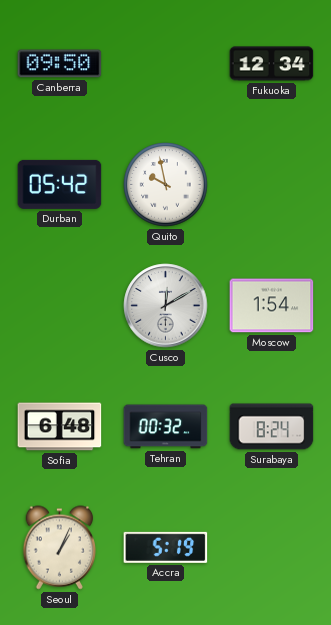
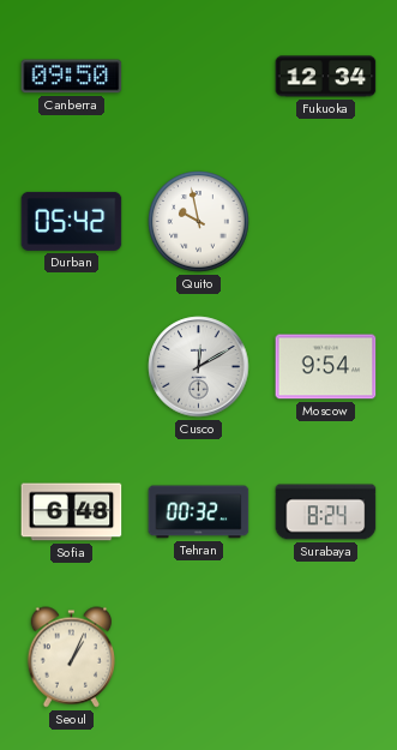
Moscow: 1:54 -> 9:54 (326, 367)
Accra: 5:19 -> none (166, 547)
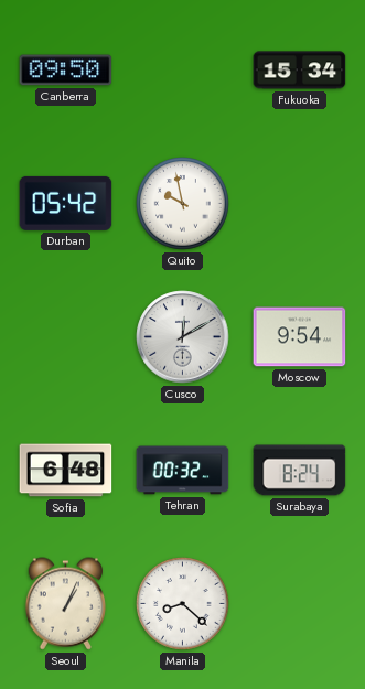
Fukuoka: 12:34 -> 15:34 (300, 71)
Manila: none -> 8:22 (183, 604)
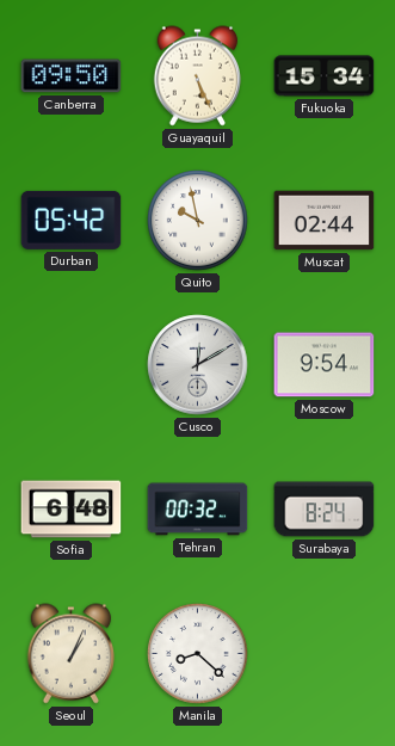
Guayaquil: none -> 5:26 (197, 76)
Muscat: none -> 02:44 (325, 221)
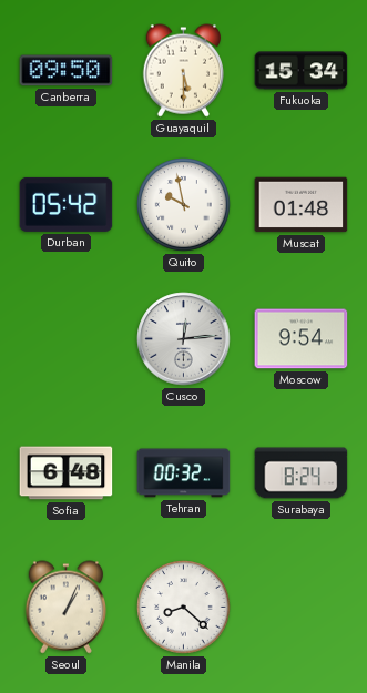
Guayaquil: 5:26 -> 5:30 (183, 71)
Muscat: 02:44 -> 01:48 (302, 205)
Cusco: 12:10 -> 12:14 (184, 339)
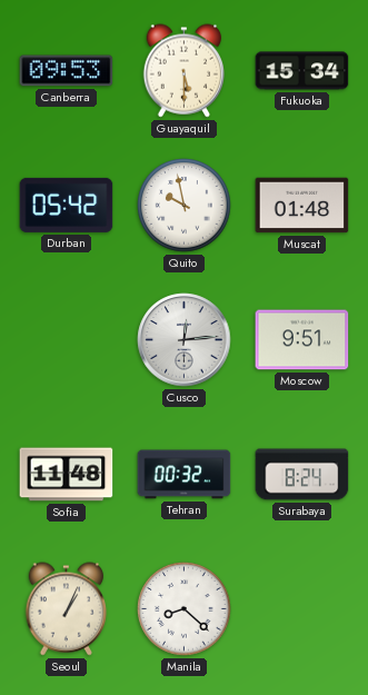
Canberra: 09:50 -> 09:53 (67, 71)
Moscow: 9:54 -> 9:51 (302, 340)
Sofia: 6:48 -> 11:48 (67, 475)
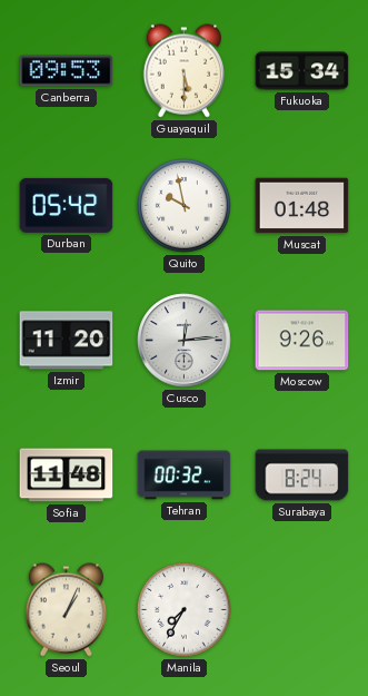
Izmir: none -> 11:20 (67, 341)
Moscow: 9:51 -> 9:26 (302, 341)
Manila: 8:22 -> 7:35 (185, 610)
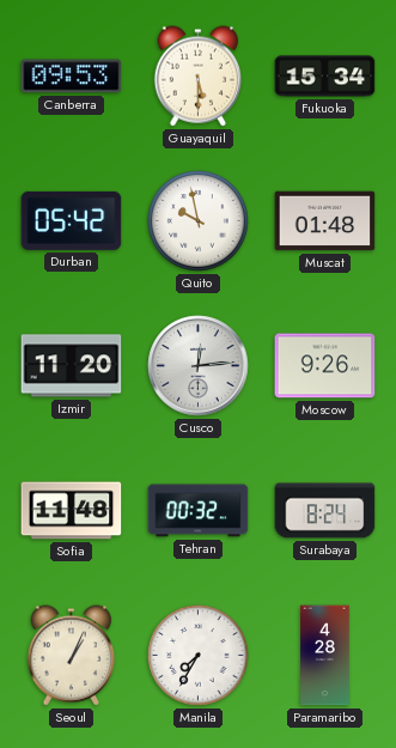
Paramaribo: none -> 4:28 (325, 656)
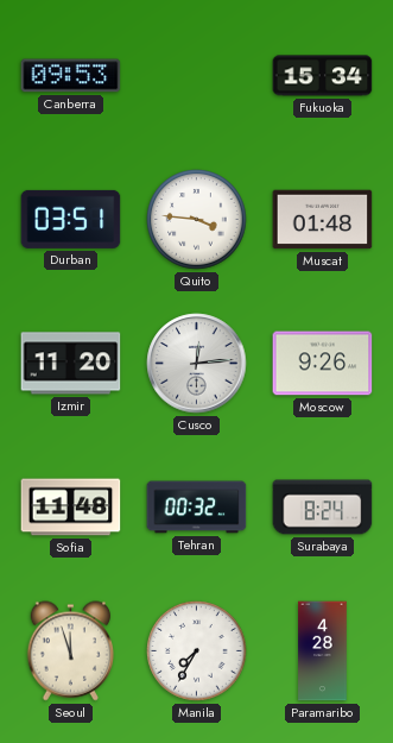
Guayaquil: 5:30 -> none (197, 77)
Durban: 05:42 -> 03:51 (71, 219)
Quito: 9:58 -> 3:46 (197, 220)
Seoul: 1:04 -> 11:57 (70, 651)
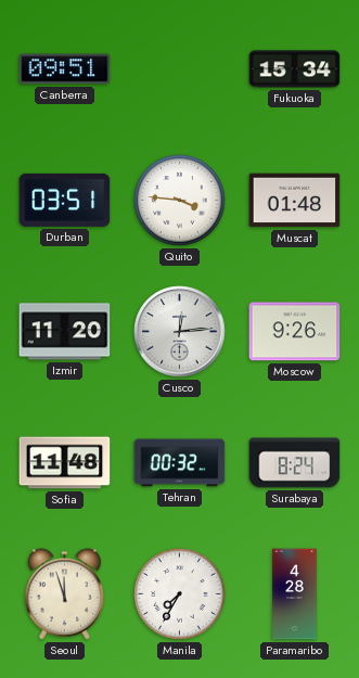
Canberra: 09:53 -> 09:51 (65, 69)
